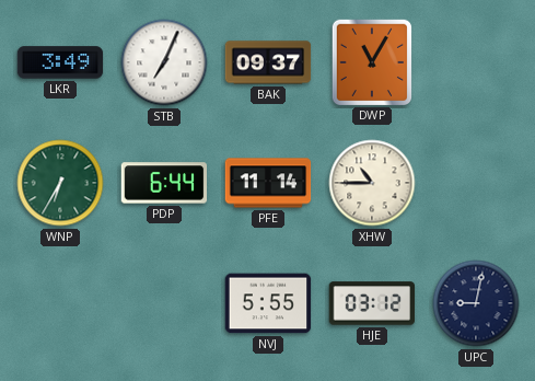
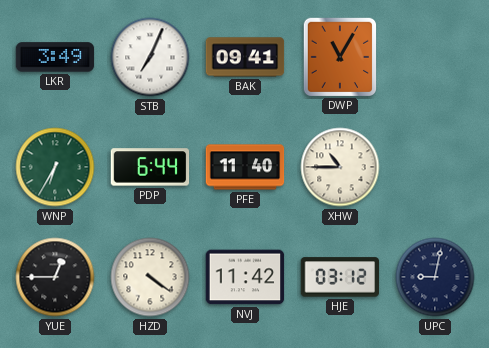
BAK: 09:37 -> 09:41 (245, 57)
PFE: 11:14 -> 11:40 (245, 167)
YUE: none -> 12:45 (55, 277)
HZD: none -> 4:21 (150, 277)
NVJ: 5:55 -> 11:42 (245, 277)
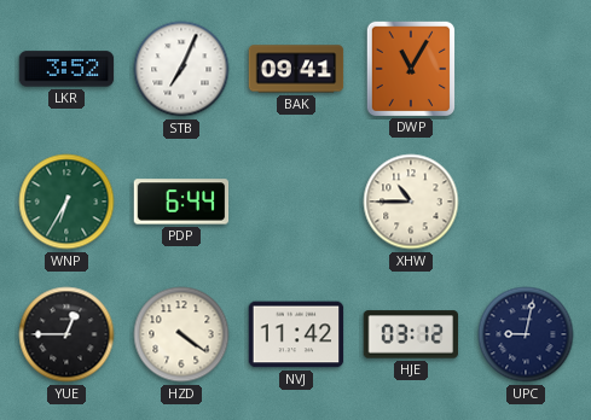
LKR: 3:49 -> 3:52 (66, 69)
PFE: 11:40 -> none (245, 167)
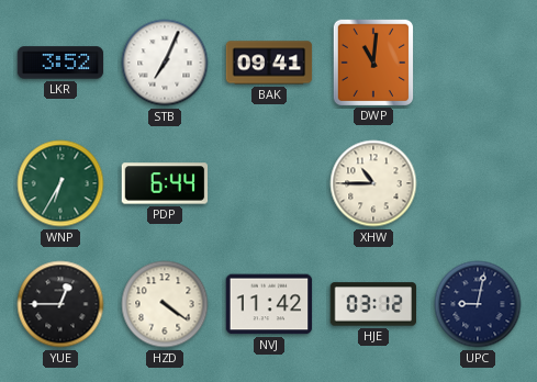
DWP: 11:05 -> 11:01 (372, 61)
